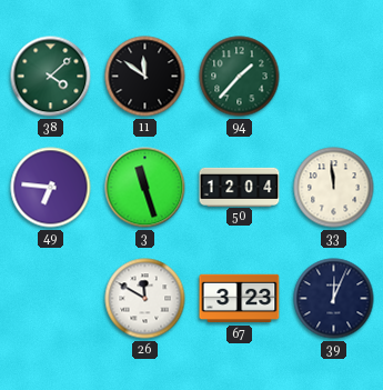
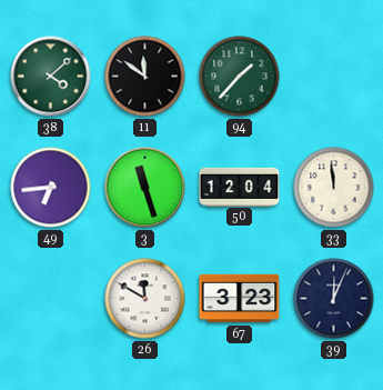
49: 6:46 -> 6:44 (51, 188)
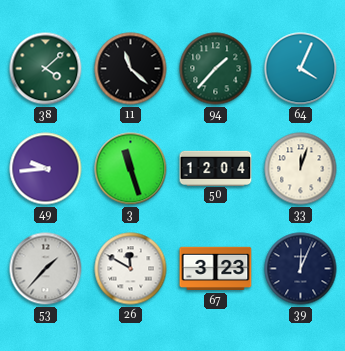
11: 11:51 -> 11:22 (131, 69)
64: none -> 4:04 (301, 69)
49: 6:44 -> 9:44 (46, 169)
33: 11:59 -> 12:03 (301, 169)
53: none -> 1:37 (46, 269)
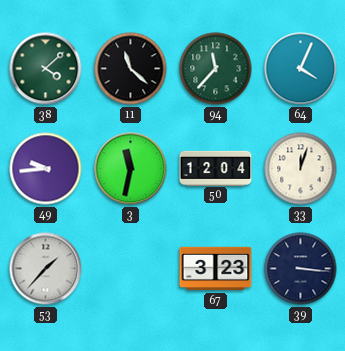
94: 1:37 -> 11:37 (216, 69)
3: 11:27 -> 11:32 (131, 169)
26: 11:50 -> none (131, 269)
39: 12:04 -> 3:16 (301, 269)
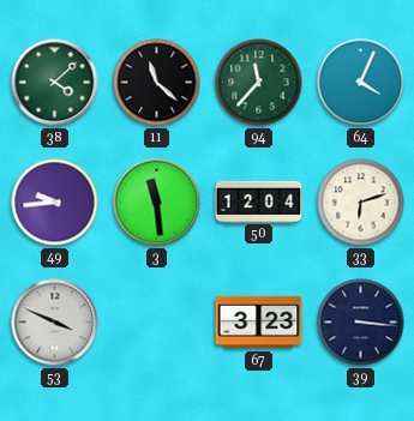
3: 11:32 -> 11:29 (157, 203)
33: 12:03 -> 6:12 (361, 203)
53: 1:37 -> 3:49 (55, 323)
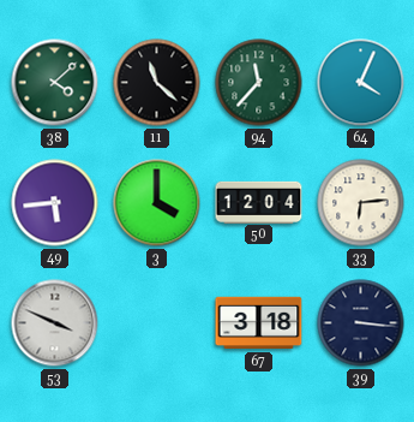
49: 9:44 -> 5:44 (55, 203)
3: 11:29 -> 4:00 (157, 203)
33: 6:12 -> 6:14 (361, 203)
67: 3:23 -> 3:18 (259, 323)
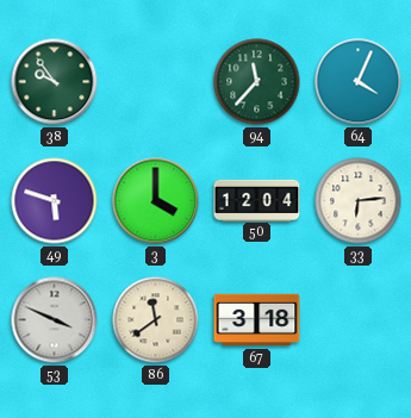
38: 4:08 -> 9:54 (55, 82)
11: 11:22 -> none (157, 83)
49: 5:44 -> 5:48 (55, 201)
86: none -> 11:39 (156, 320)
39: 3:16 -> none (361, 323)
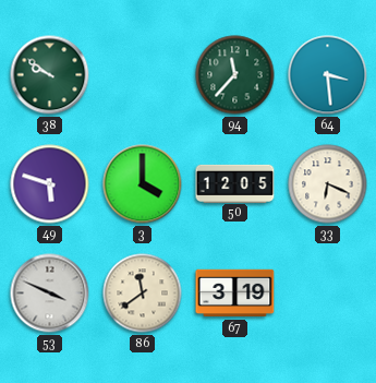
38: 9:54 -> 9:51 (50, 75)
64: 4:04 -> 3:29 (328, 75)
50: 12:04 -> 12:05 (235, 183)
33: 6:14 -> 6:19 (328, 184)
67: 3:18 -> 3:19 (235, 294)
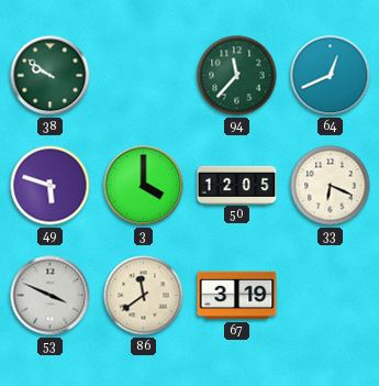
64: 3:29 -> 12:41 (331, 76)
